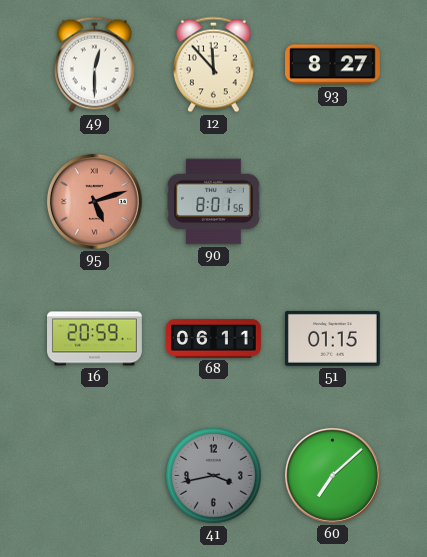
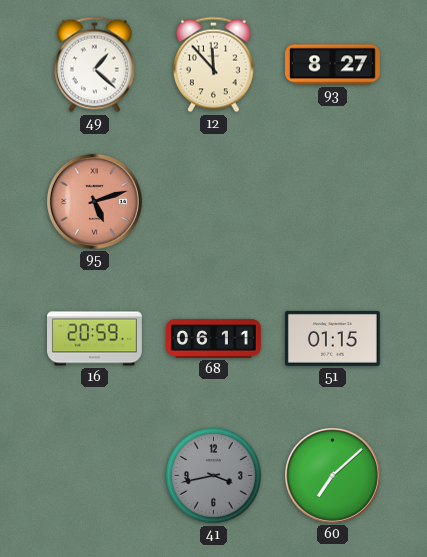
49: 12:30 -> 1:22 (94, 65)
90: 8:01 -> none (213, 202)
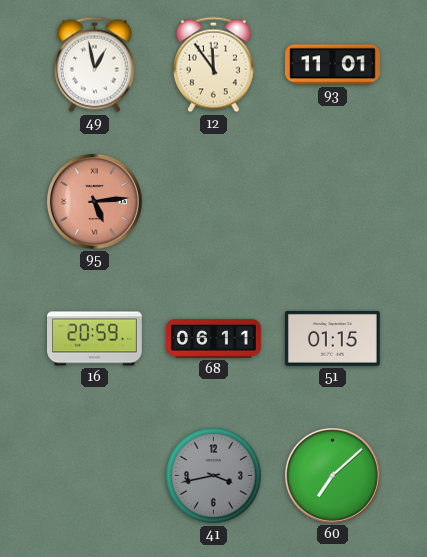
49: 1:22 -> 12:58 (94, 65)
12: 11:53 -> 11:54 (213, 65)
93: 8:27 -> 11:01 (333, 65)
95: 5:12 -> 5:14 (94, 201)
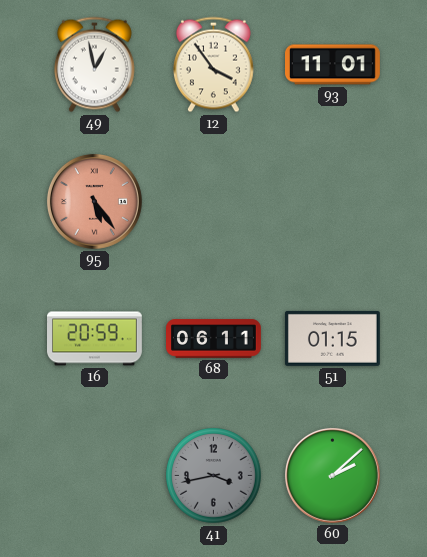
12: 11:54 -> 3:54 (213, 65)
95: 5:14 -> 5:24 (94, 201)
60: 7:08 -> 2:08 (332, 475)
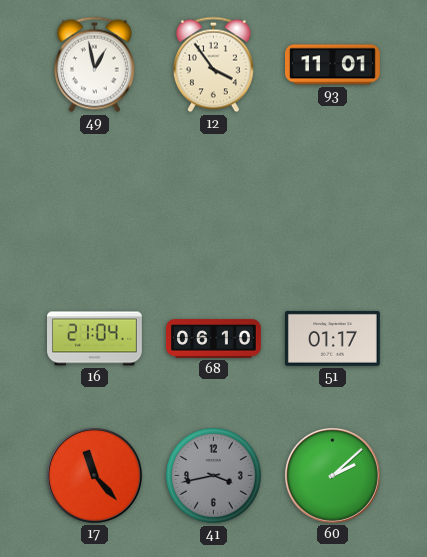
95: 5:24 -> none (94, 201)
16: 20:59 -> 21:04 (95, 339)
68: 06:11 -> 06:10 (214, 339)
51: 01:15 -> 01:17 (332, 338)
17: none -> 11:23 (94, 475)
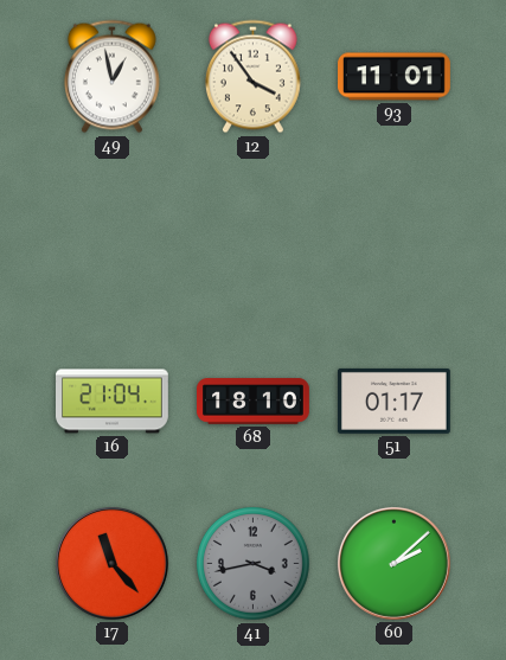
68: 06:10 -> 18:10 (254, 402)
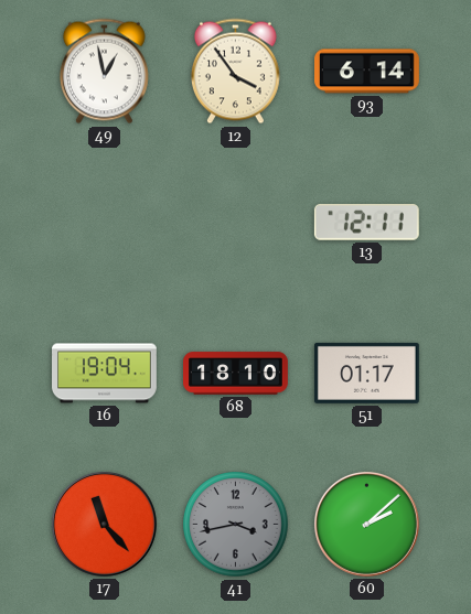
93: 11:01 -> 6:14 (367, 72)
13: none -> 12:11 (366, 223)
16: 21:04 -> 19:04 (105, 374)
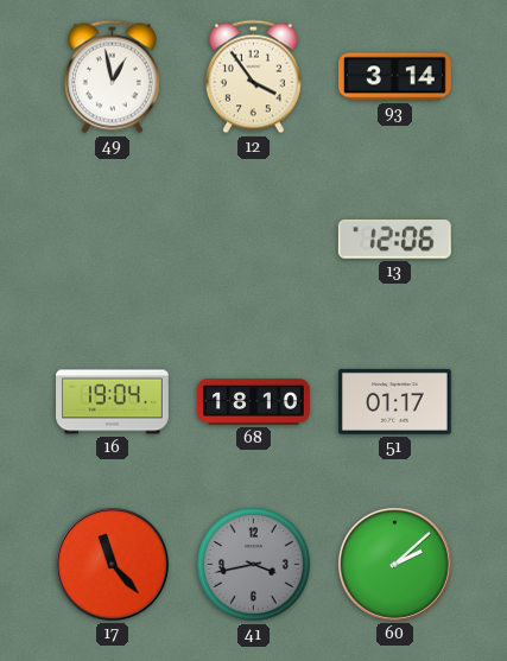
93: 6:14 -> 3:14 (395, 77)
13: 12:11 -> 12:06 (394, 240)
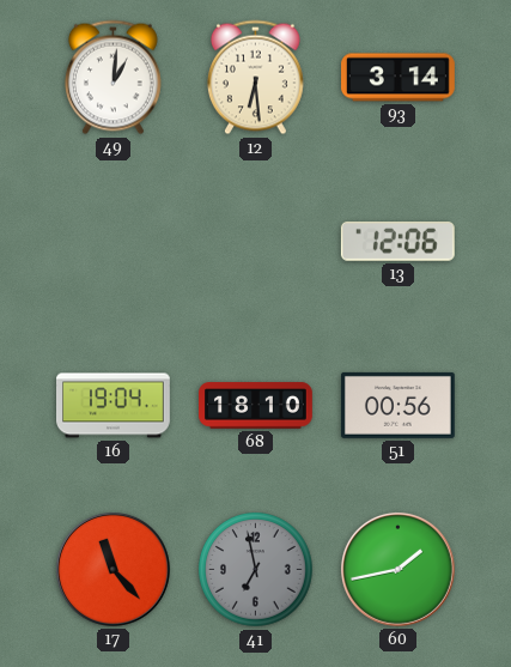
49: 12:58 -> 1:01 (112, 78)
12: 3:54 -> 6:29 (255, 78)
51: 01:17 -> 00:56 (397, 405)
41: 3:43 -> 6:58 (256, 570)
60: 2:08 -> 1:43 (397, 569)
